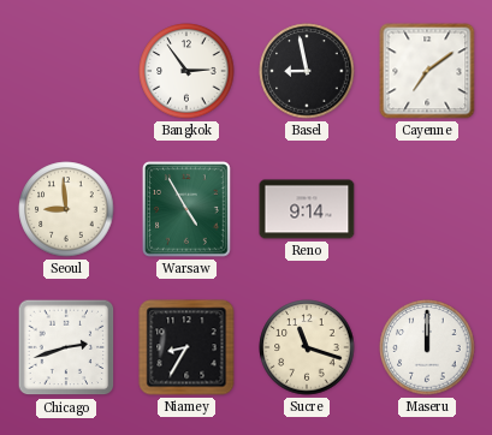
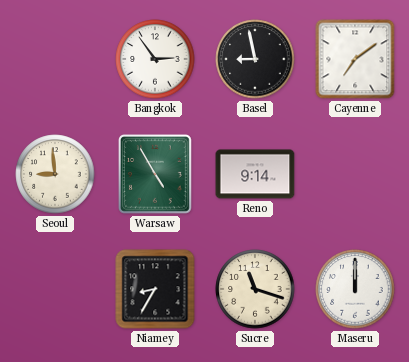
Chicago: 2:42 -> none (66, 347)
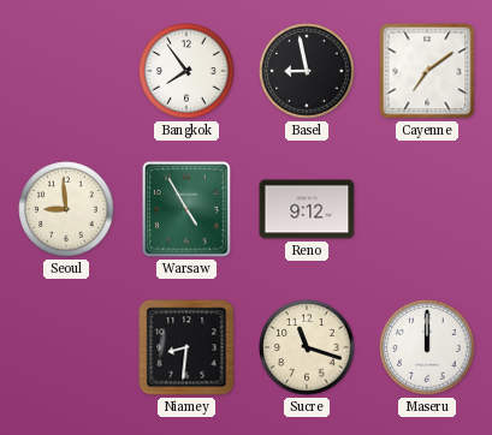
Bangkok: 2:54 -> 7:54 (186, 71)
Reno: 9:14 -> 9:12 (307, 209)
Niamey: 8:35 -> 8:31 (186, 347)
